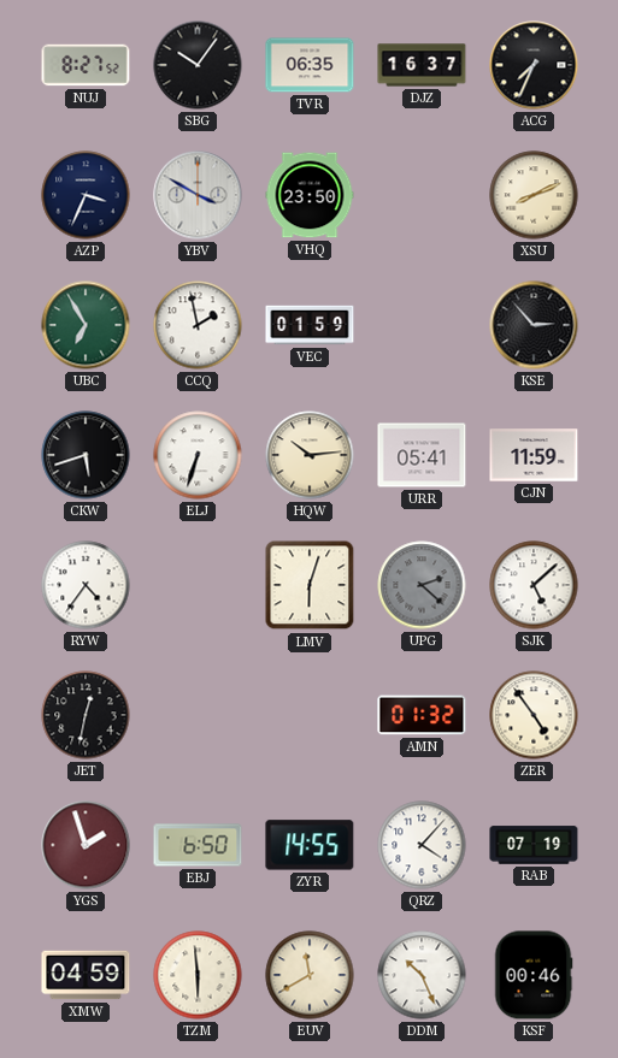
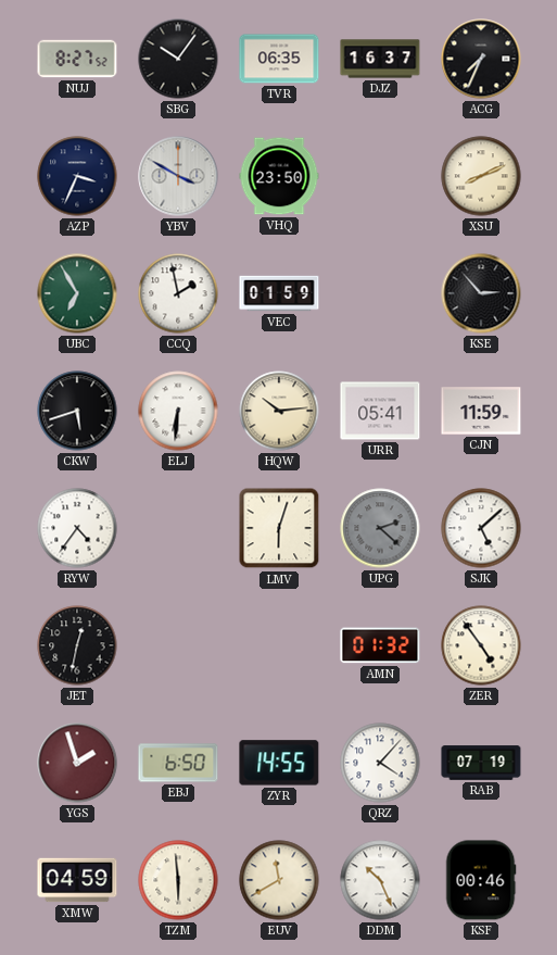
ELJ: 6:33 -> 6:31 (178, 411)
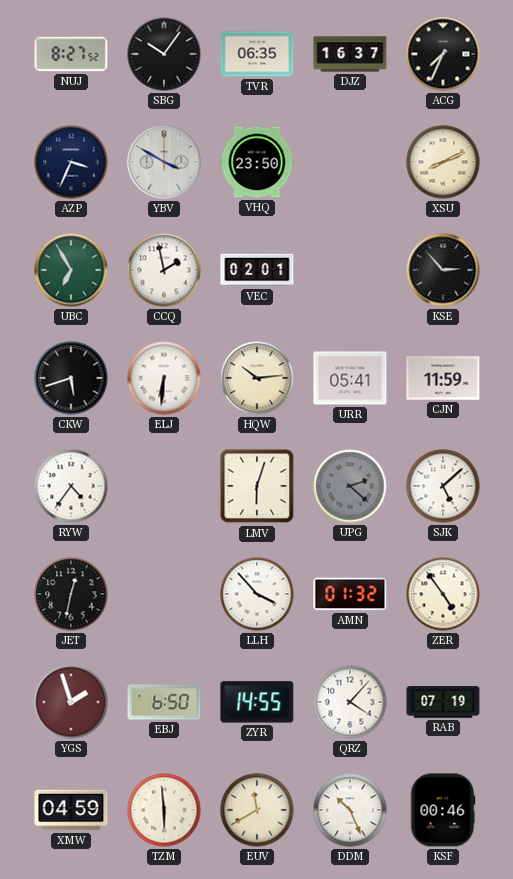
VEC: 01:59 -> 02:01 (257, 270)
LLH: none -> 3:53 (257, 594)
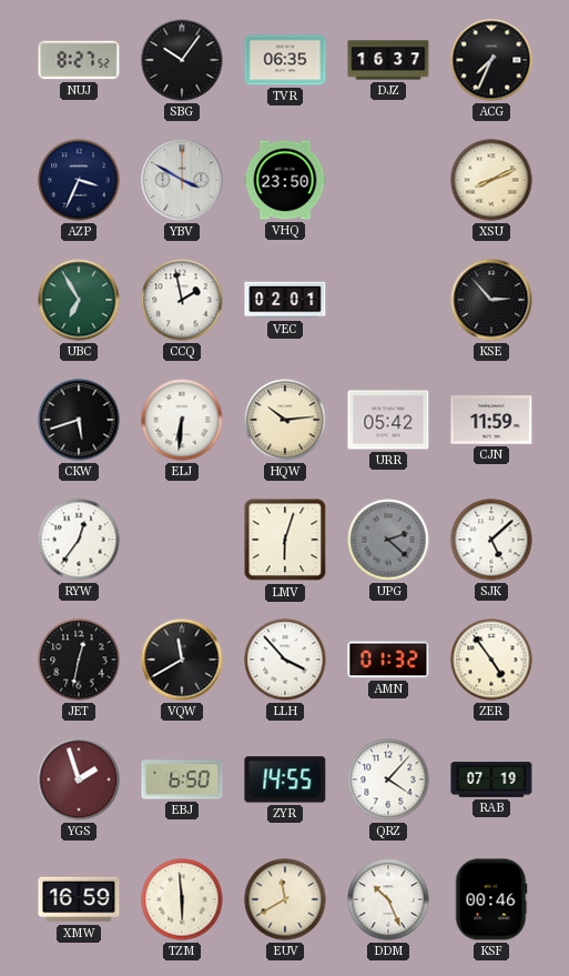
URR: 05:41 -> 05:42 (388, 420)
RYW: 4:36 -> 12:36 (79, 540)
VQW: none -> 11:40 (182, 660)
XMW: 04:59 -> 16:59 (79, 899)
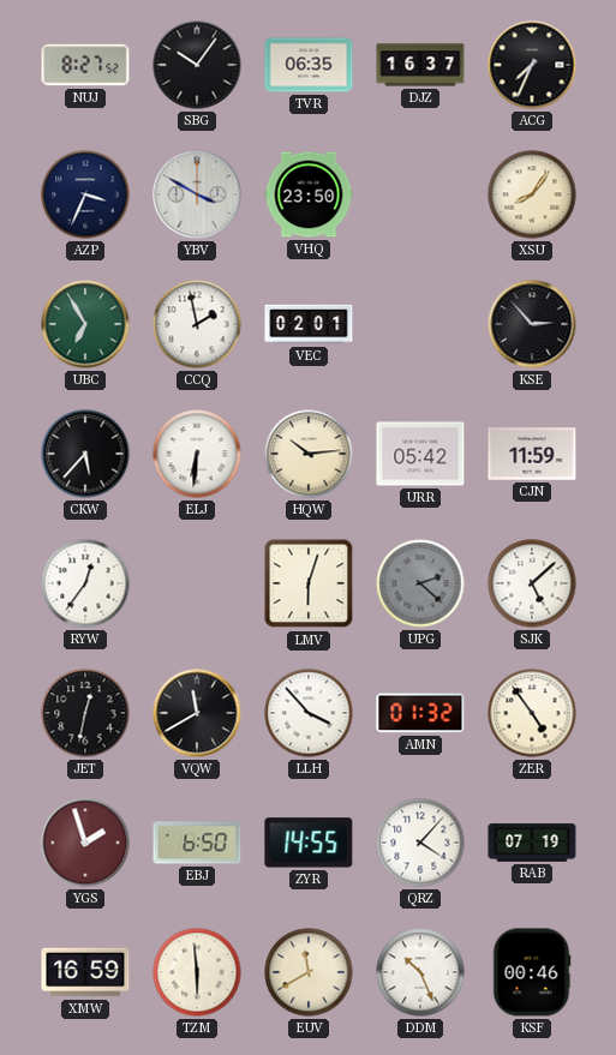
XSU: 8:11 -> 8:06 (532, 194)
CKW: 5:42 -> 5:37 (85, 454)
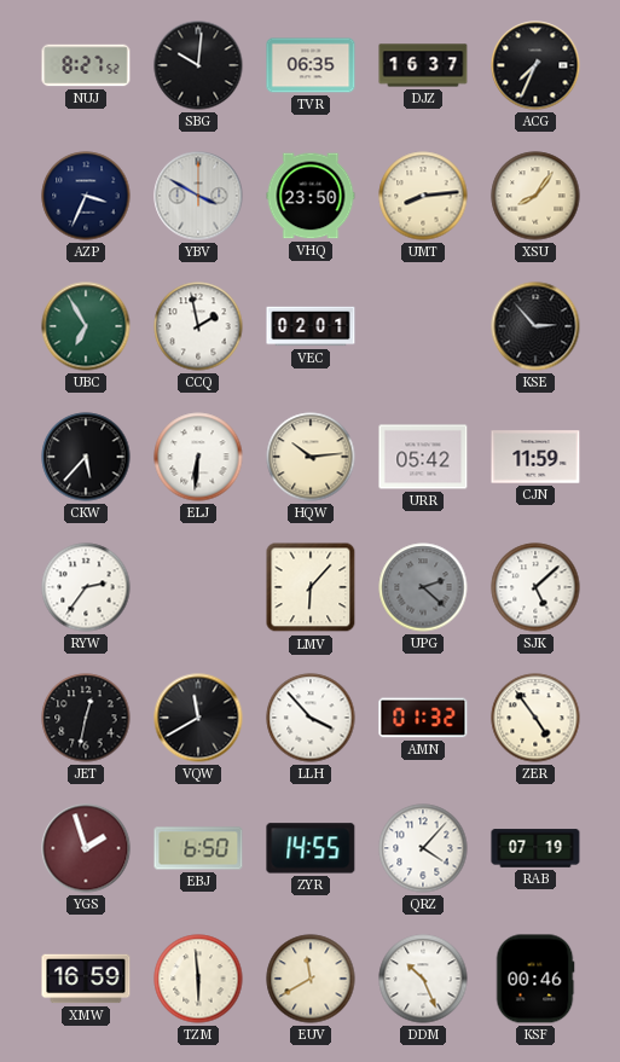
SBG: 10:06 -> 10:01 (198, 65)
UMT: none -> 8:14 (423, 196)
RYW: 12:36 -> 2:36 (86, 587)
LMV: 6:03 -> 6:07 (311, 587)
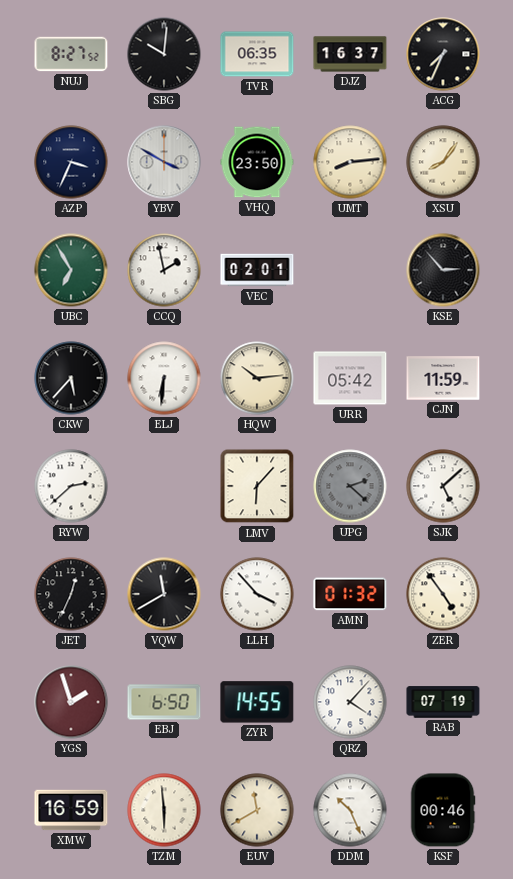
RYW: 2:36 -> 2:38 (71, 486)
JET: 12:32 -> 12:34 (71, 594)
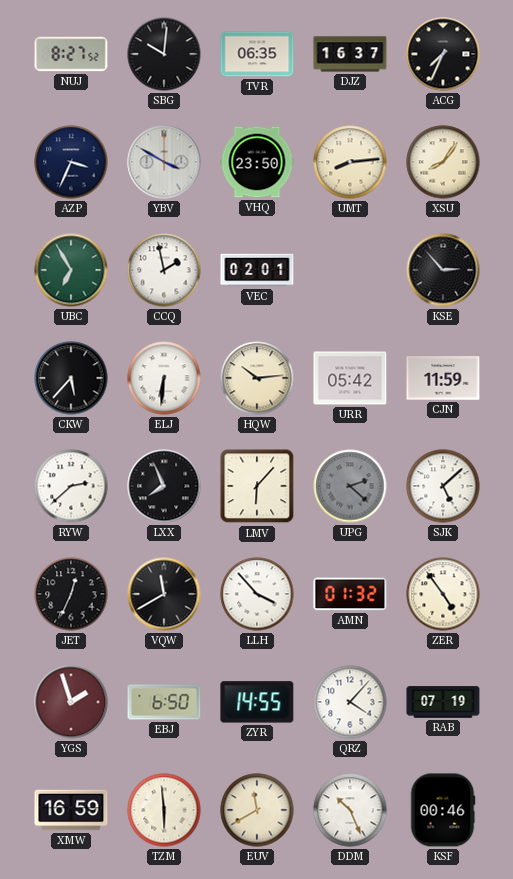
LXX: none -> 7:56 (164, 486)
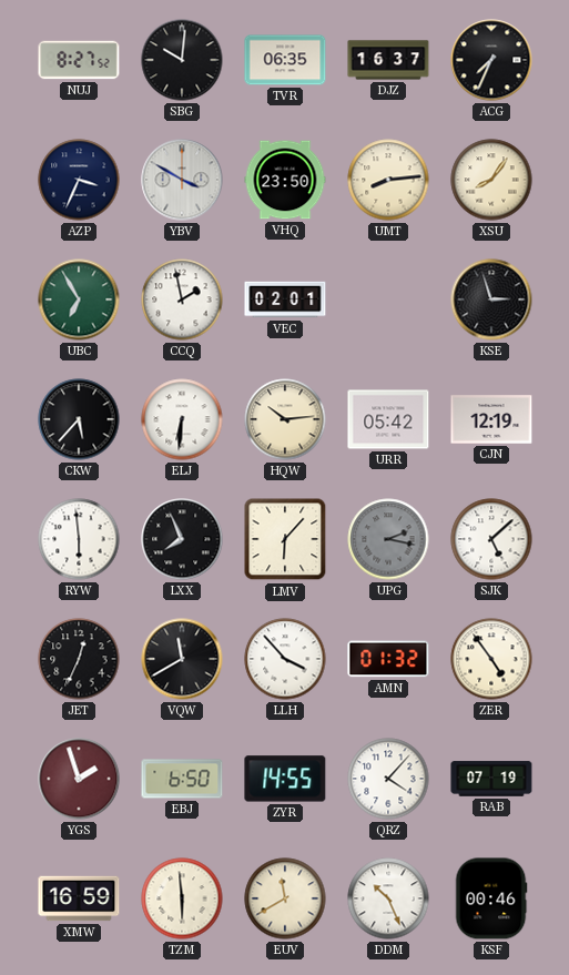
KSE: 2:53 -> 2:57 (491, 299)
CJN: 11:59 -> 12:19 (491, 419)
RYW: 2:38 -> 5:59 (79, 539)
UPG: 2:22 -> 2:17 (388, 539)
